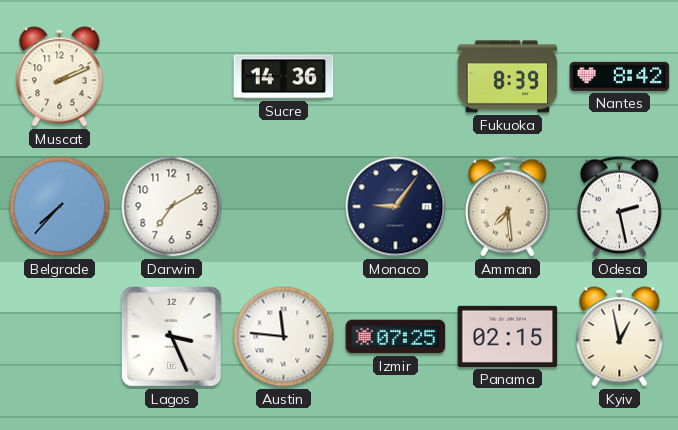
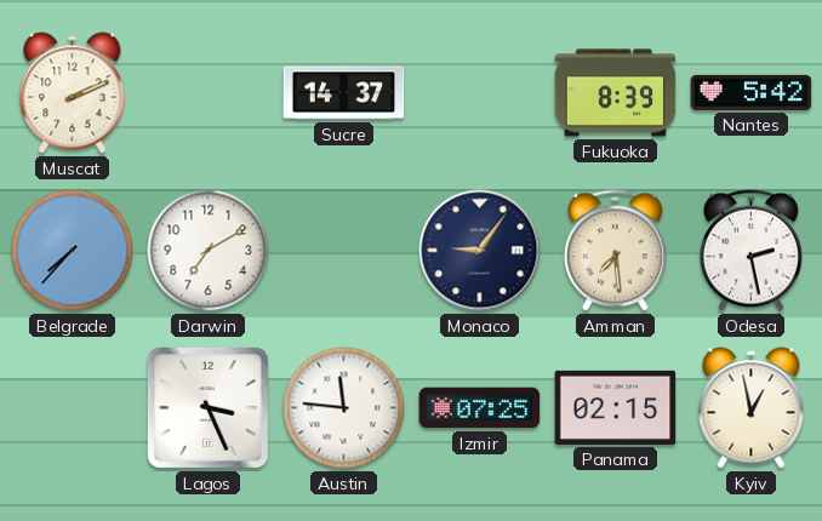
Sucre: 14:36 -> 14:37 (344, 93)
Nantes: 8:42 -> 5:42 (752, 92)
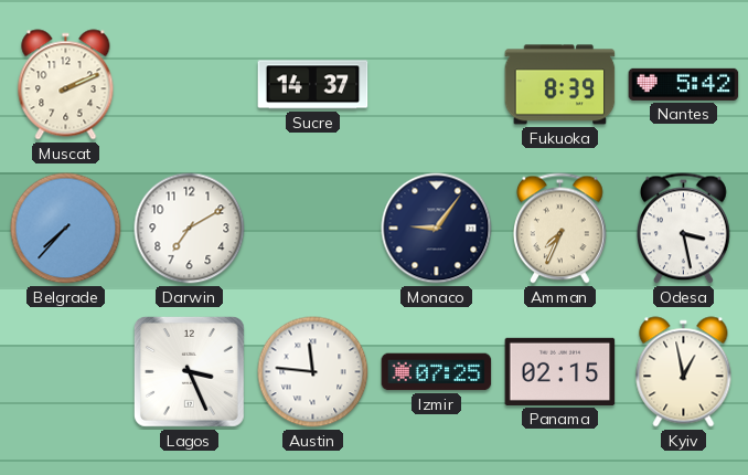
Amman: 7:29 -> 7:34 (559, 229)
Odesa: 2:28 -> 3:28 (683, 229)
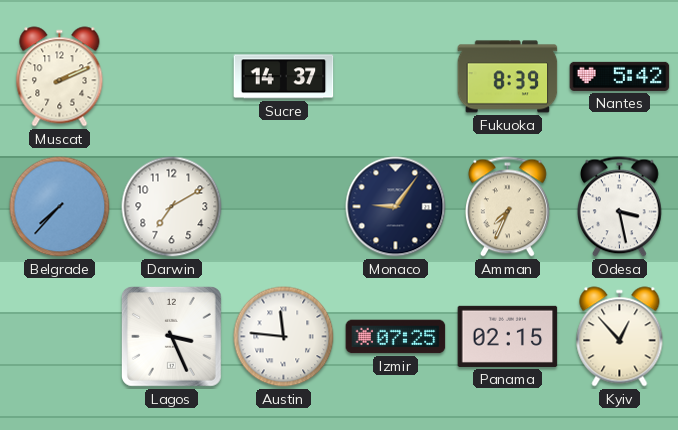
Kyiv: 12:58 -> 12:53 (620, 337)
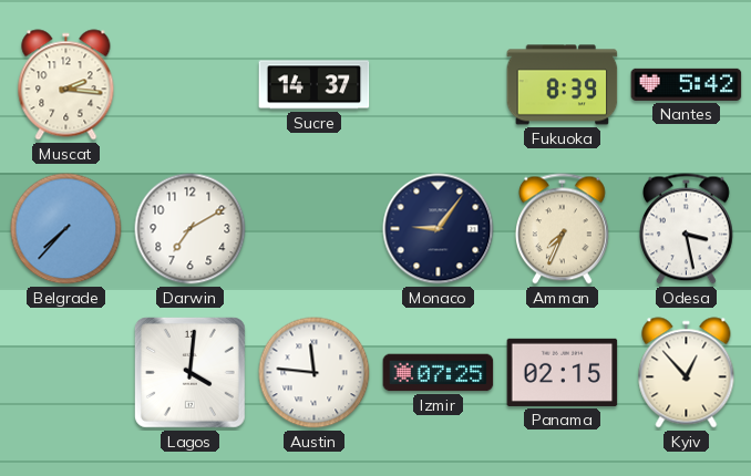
Muscat: 2:11 -> 2:16 (66, 85)
Lagos: 3:26 -> 4:01 (189, 372)
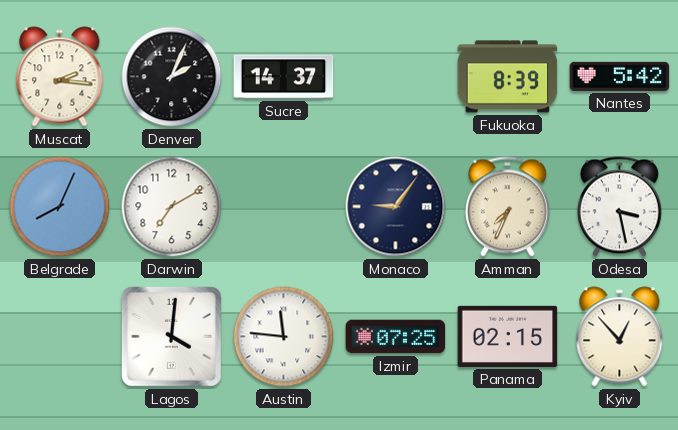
Denver: none -> 2:04 (172, 77)
Belgrade: 7:37 -> 8:04 (60, 207)
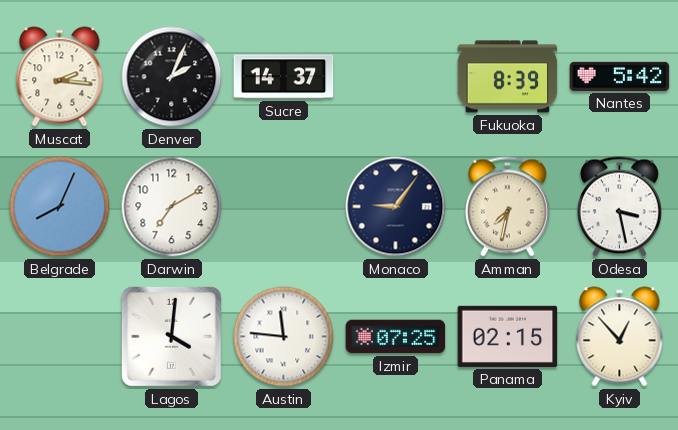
Amman: 7:34 -> 7:32 (507, 207)
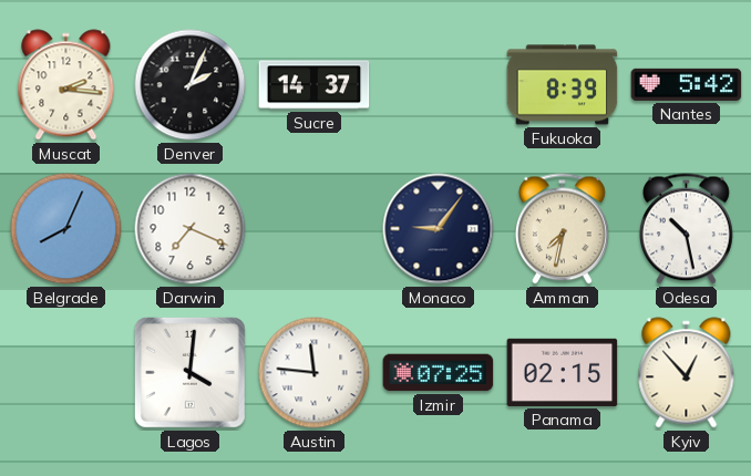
Darwin: 7:10 -> 7:19 (191, 229)
Odesa: 3:28 -> 10:28 (686, 229)
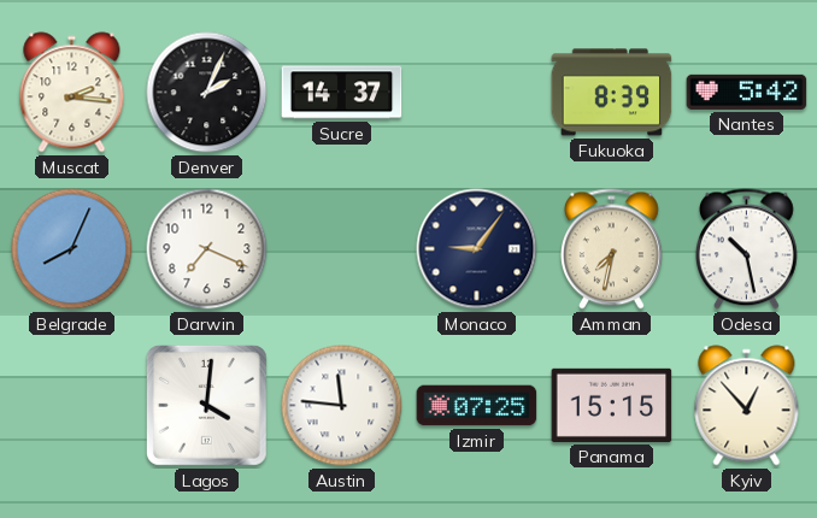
Panama: 02:15 -> 15:15 (612, 405)
